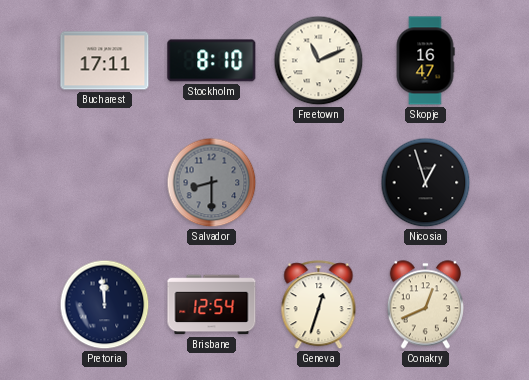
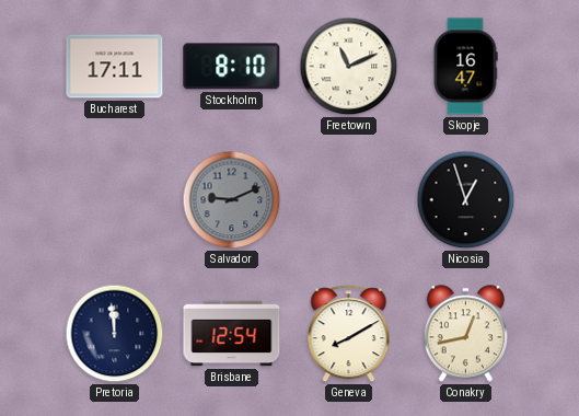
Salvador: 8:30 -> 9:11 (232, 200)
Geneva: 12:33 -> 8:10 (349, 334)
Conakry: 12:41 -> 12:43 (465, 334)
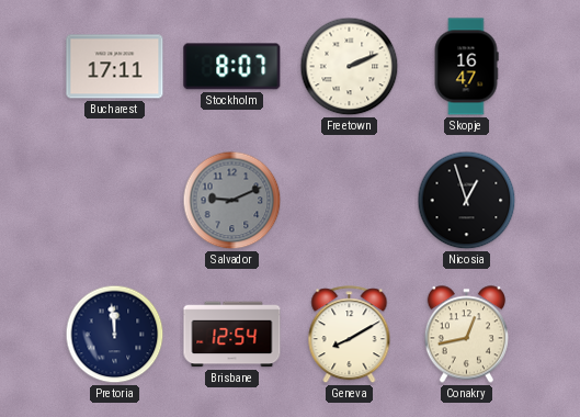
Stockholm: 8:10 -> 8:07 (232, 67)
Freetown: 11:11 -> 2:11 (350, 67)
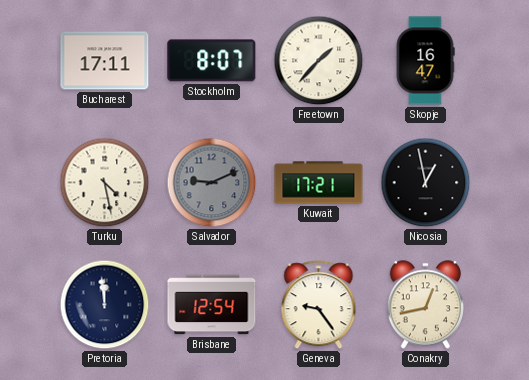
Freetown: 2:11 -> 1:37 (319, 61)
Turku: none -> 4:28 (105, 183)
Kuwait: none -> 17:21 (319, 183)
Nicosia: 12:57 -> 12:58 (426, 183)
Geneva: 8:10 -> 9:24 (319, 305)
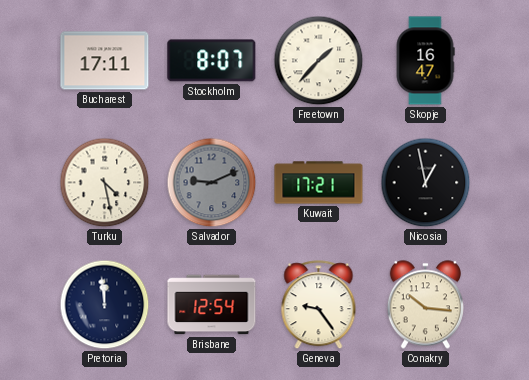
Conakry: 12:43 -> 10:16 (425, 305)
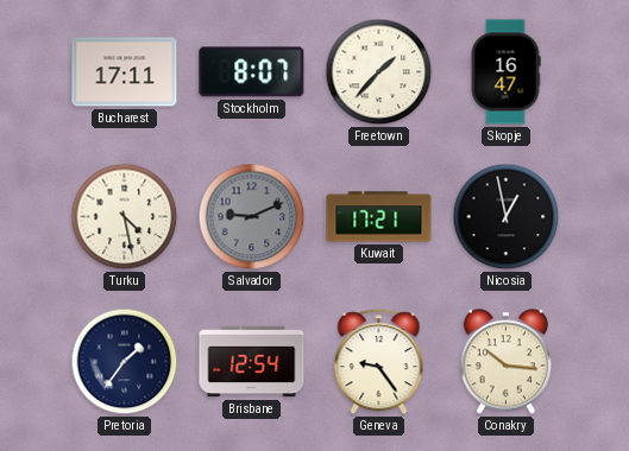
Pretoria: 11:59 -> 1:36 (125, 362)
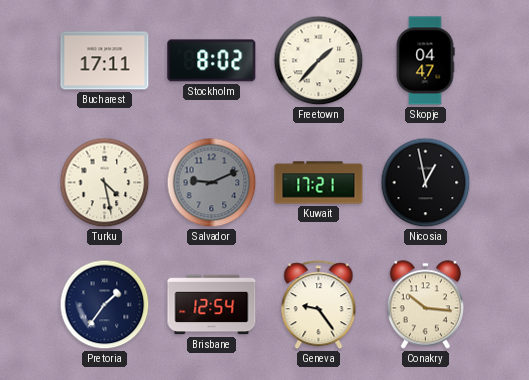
Stockholm: 8:07 -> 8:02 (212, 61)
Skopje: 16:47 -> 04:47 (425, 61)
